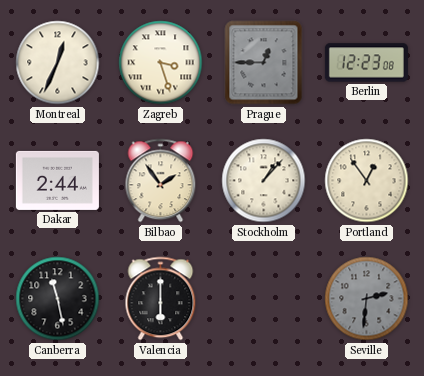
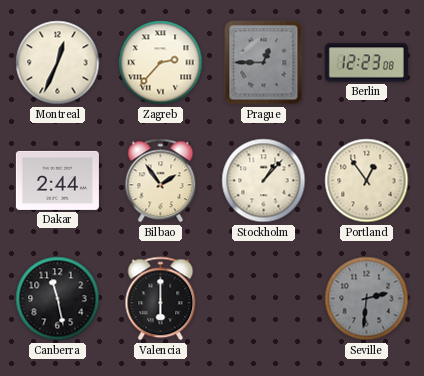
Zagreb: 3:27 -> 2:37 (161, 63)
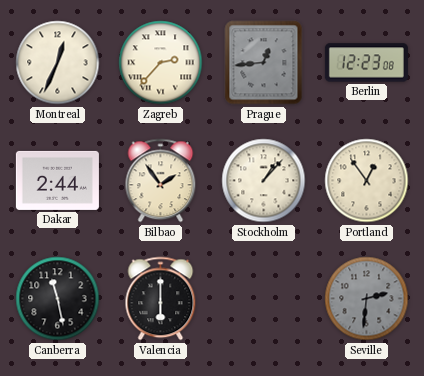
Prague: 12:45 -> 12:44 (264, 63)
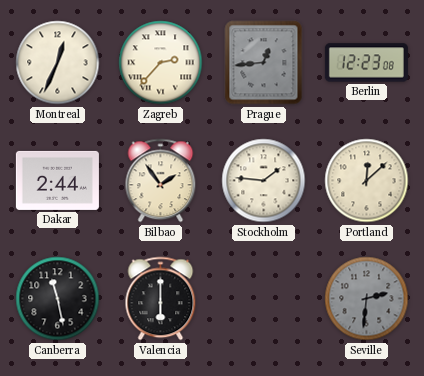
Stockholm: 1:07 -> 1:46 (264, 181)
Portland: 12:54 -> 12:08 (367, 181)
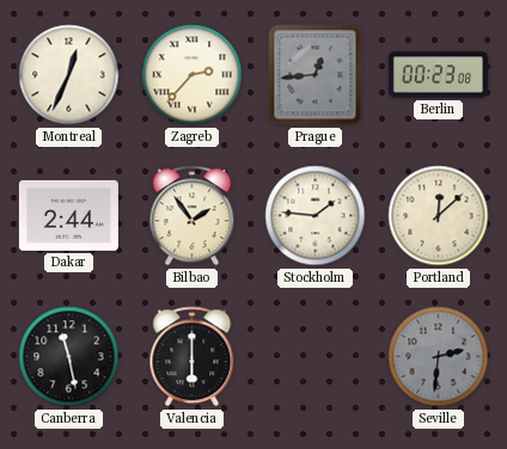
Berlin: 12:23 -> 00:23 (438, 75)
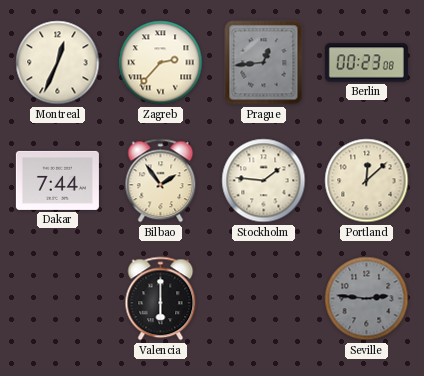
Dakar: 2:44 -> 7:44 (57, 180)
Canberra: 11:28 -> none (69, 357)
Seville: 2:31 -> 2:46 (367, 299)
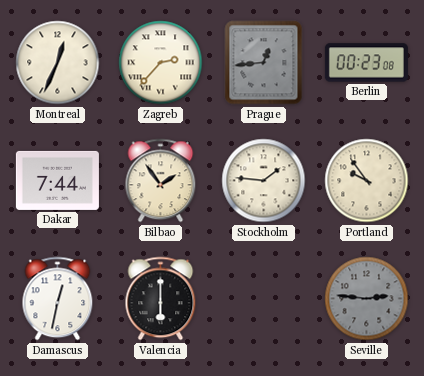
Portland: 12:08 -> 9:54 (367, 181)
Damascus: none -> 12:32 (58, 299)
